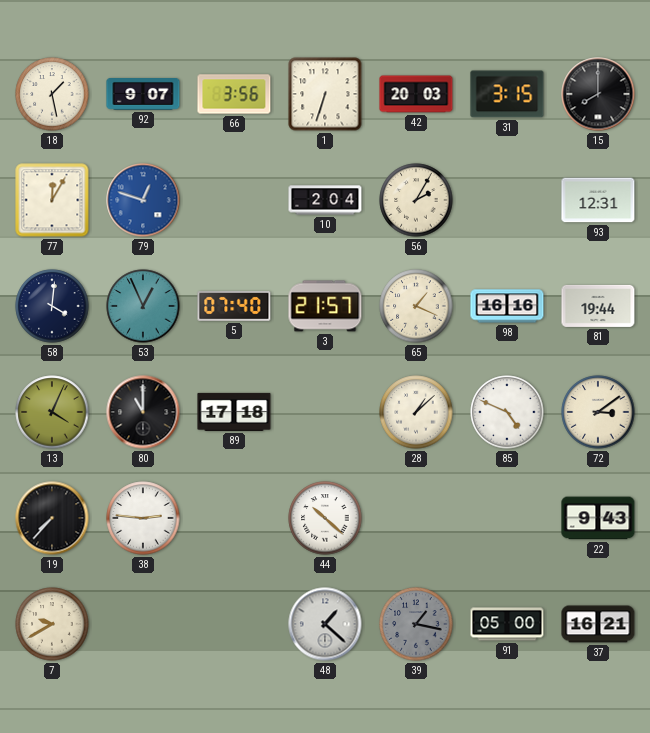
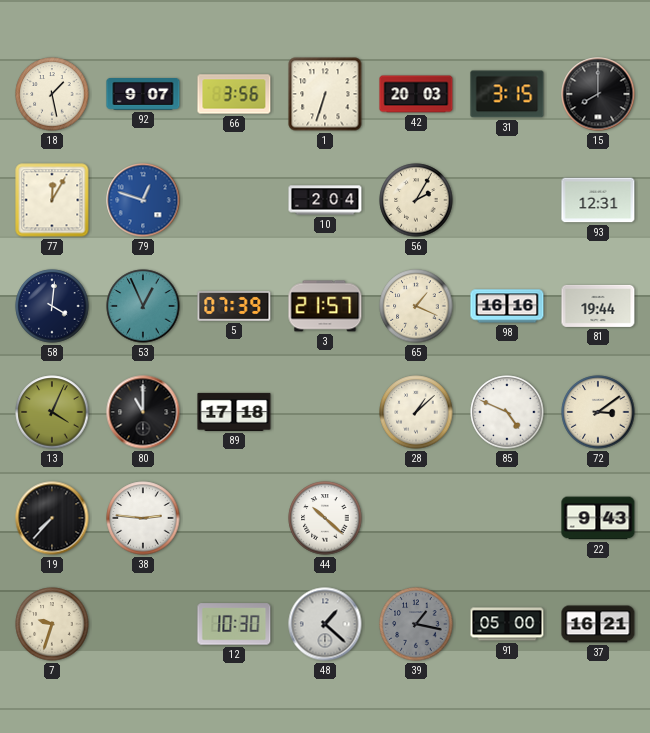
5: 07:40 -> 07:39 (234, 306)
7: 9:40 -> 9:33 (52, 624)
12: none -> 10:30 (234, 624)
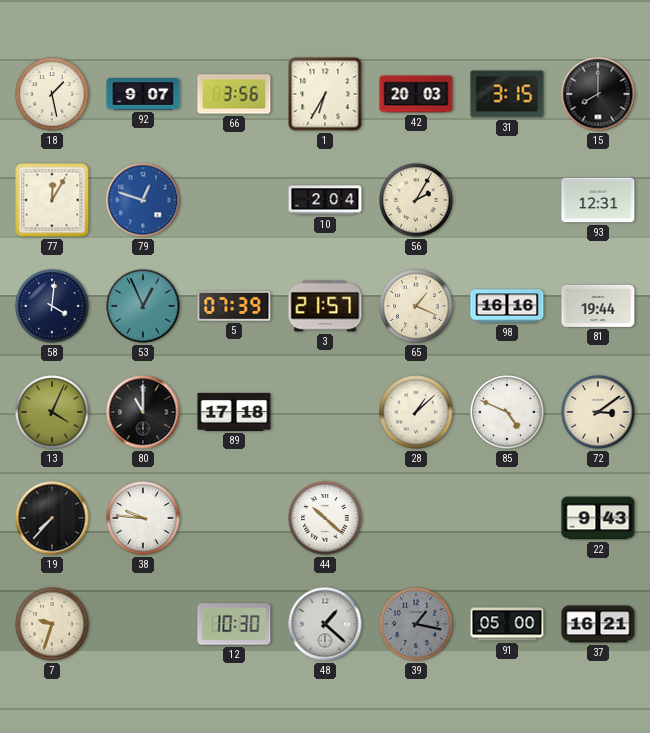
1: 6:33 -> 6:35 (325, 94)
38: 2:46 -> 9:46 (143, 518)
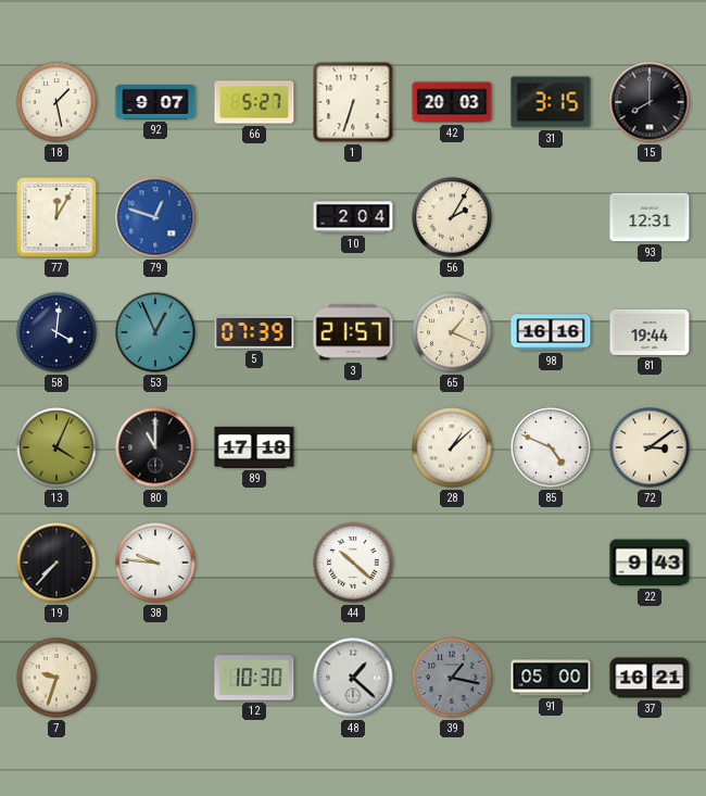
66: 3:56 -> 5:27 (254, 102)
1: 6:35 -> 6:33 (353, 102)
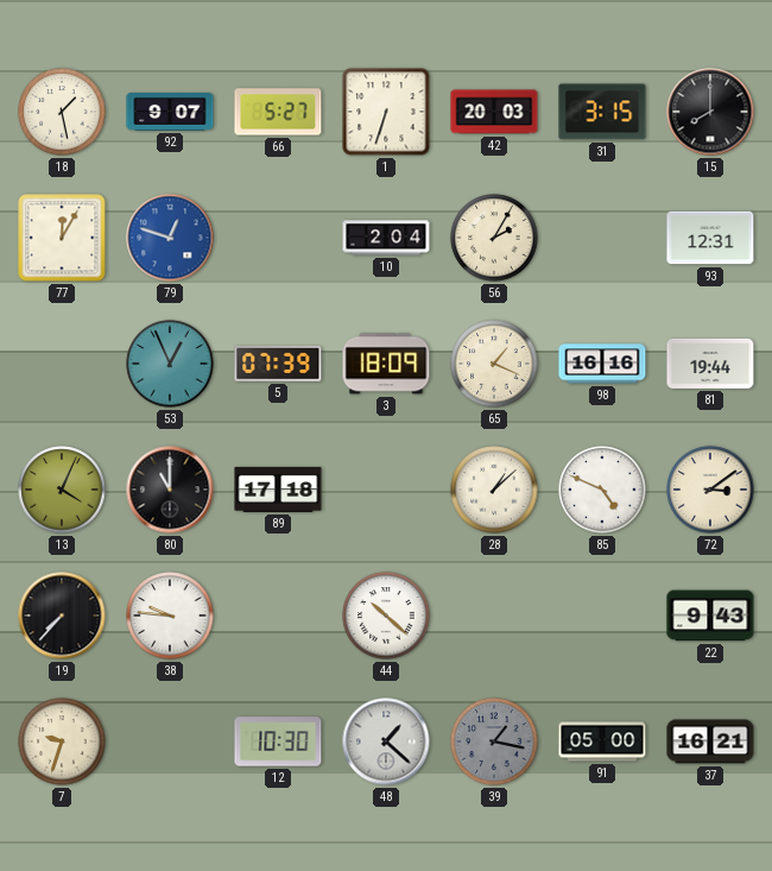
58: 4:01 -> none (56, 332)
3: 21:57 -> 18:09 (386, 364)
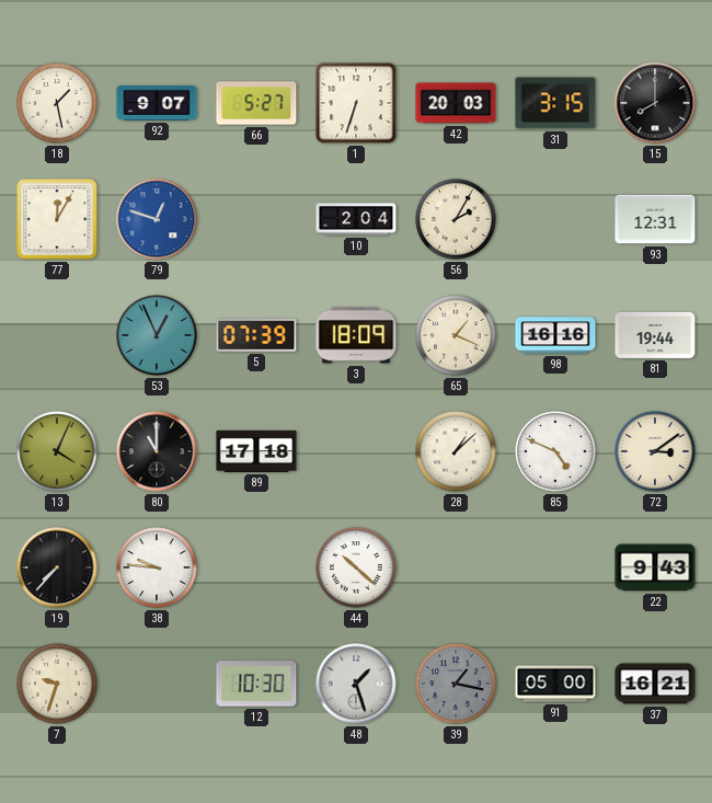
48: 1:22 -> 1:27 (356, 684)
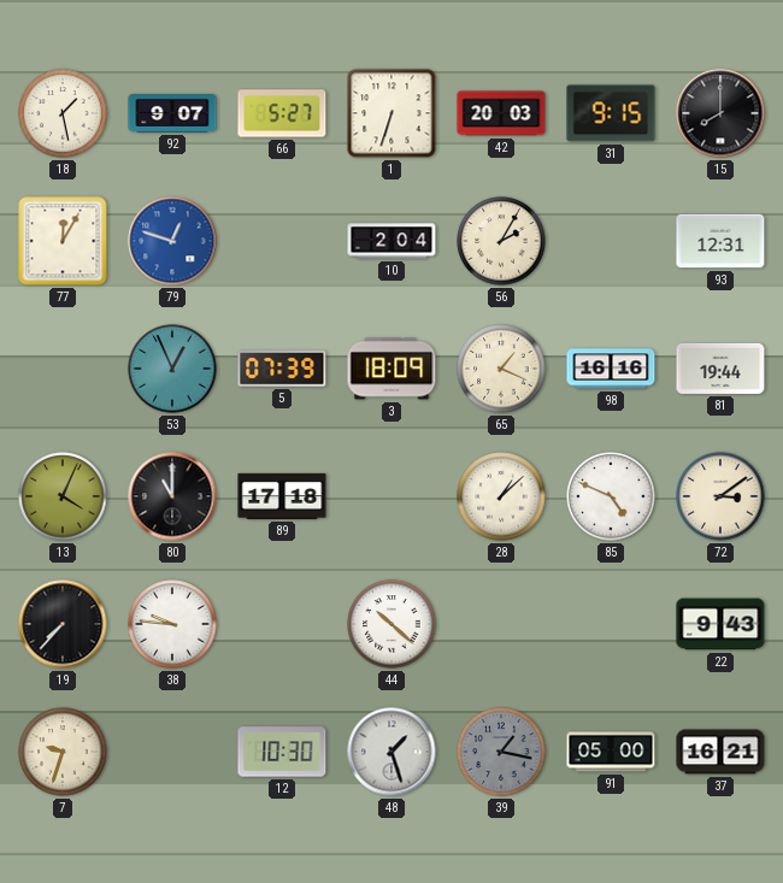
31: 3:15 -> 9:15 (611, 113)
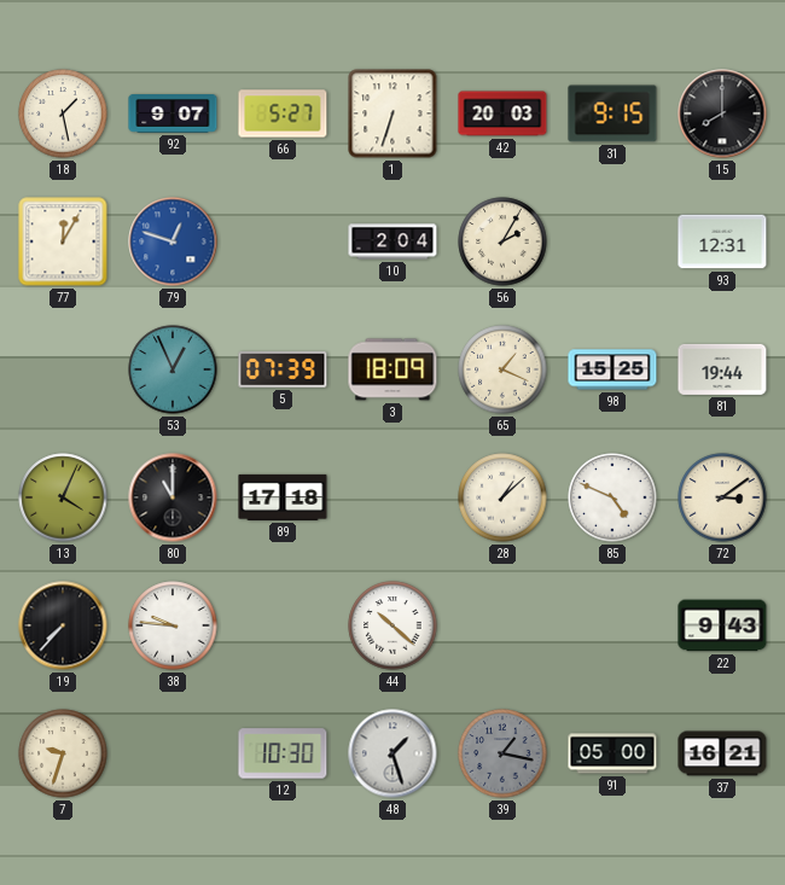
98: 16:16 -> 15:25 (612, 369)
